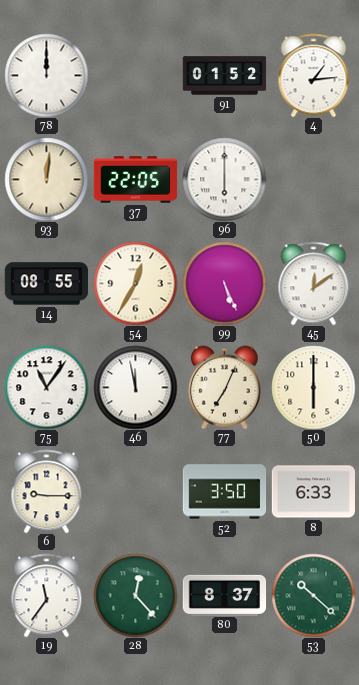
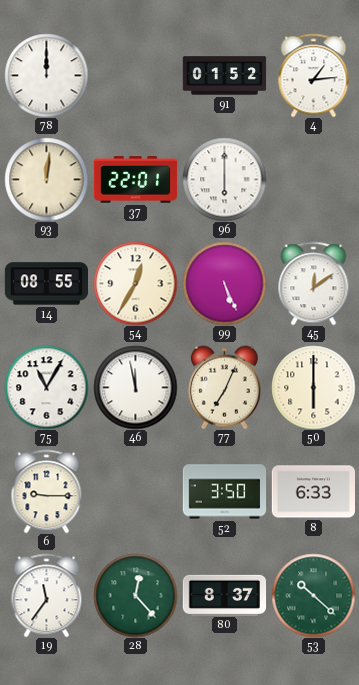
37: 22:05 -> 22:01 (135, 180)
75: 11:06 -> 11:05 (46, 387)
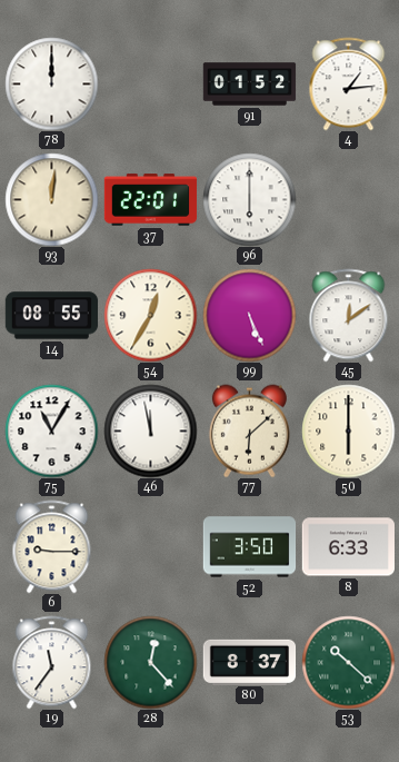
77: 7:04 -> 6:08 (249, 431)
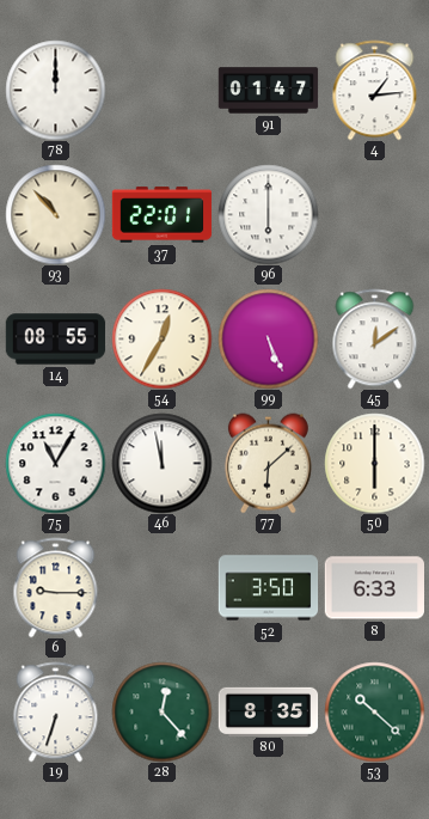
91: 01:52 -> 01:47 (268, 91)
93: 12:01 -> 10:53 (55, 214)
19: 11:36 -> 6:33 (56, 711)
80: 8:37 -> 8:35 (268, 711)
